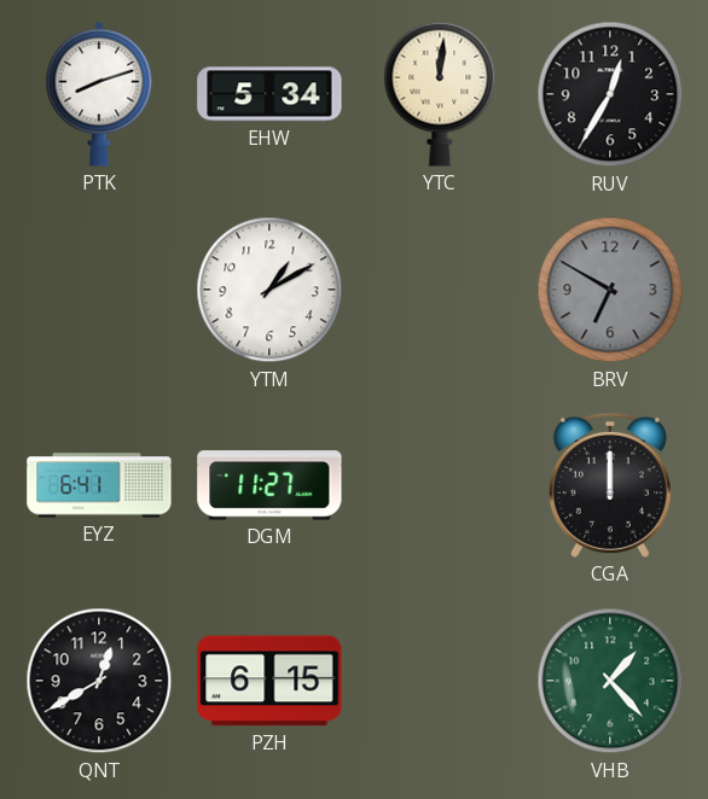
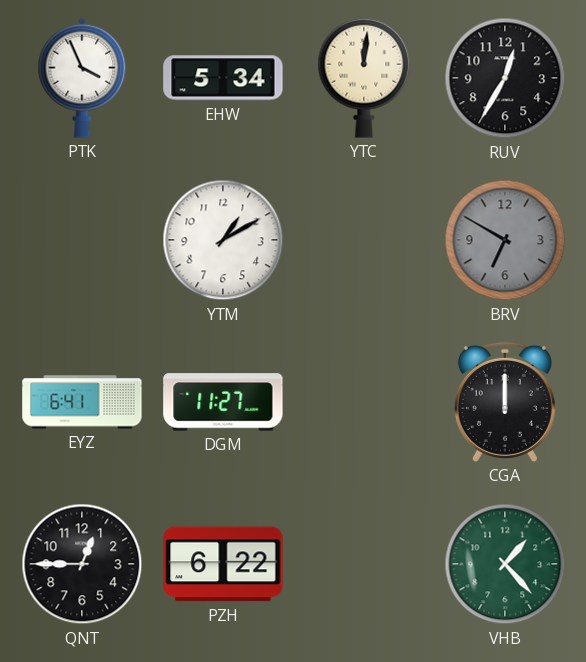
PTK: 8:12 -> 3:56 (82, 78)
QNT: 12:40 -> 12:45 (82, 564)
PZH: 6:15 -> 6:22 (223, 564)
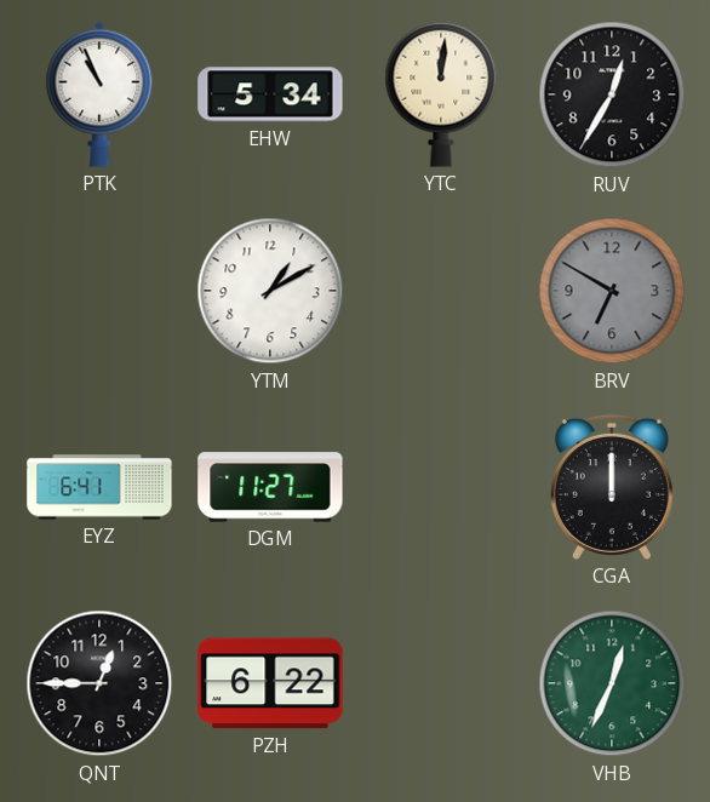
PTK: 3:56 -> 10:56 (99, 94)
VHB: 1:23 -> 12:34 (612, 683)
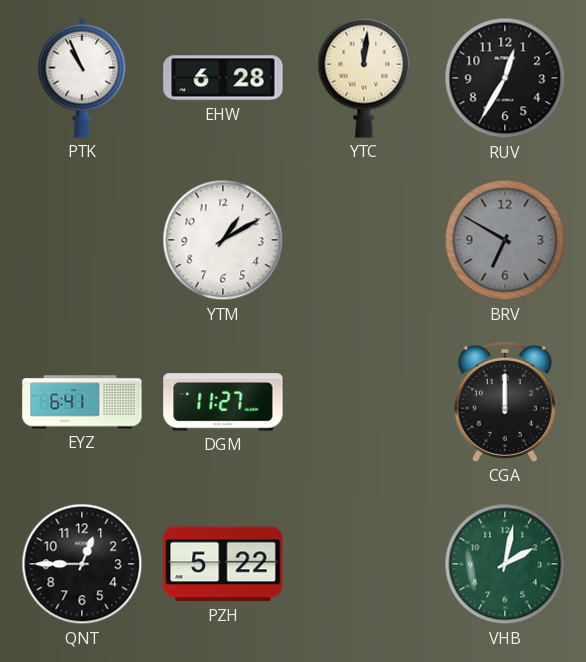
EHW: 5:34 -> 6:28 (223, 78)
PZH: 6:22 -> 5:22 (223, 564)
VHB: 12:34 -> 2:02 (505, 564)
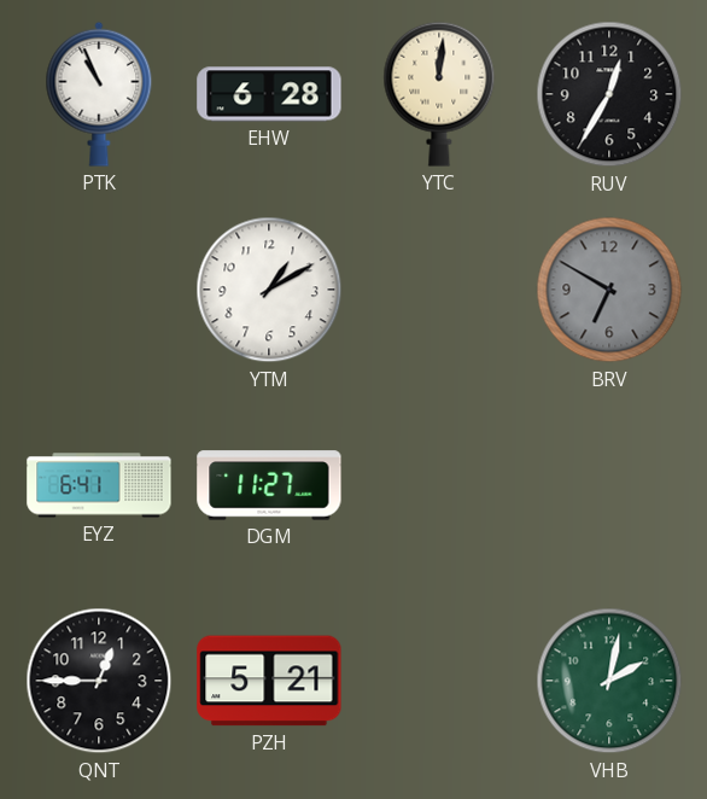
CGA: 12:00 -> none (505, 402)
PZH: 5:22 -> 5:21 (269, 681)
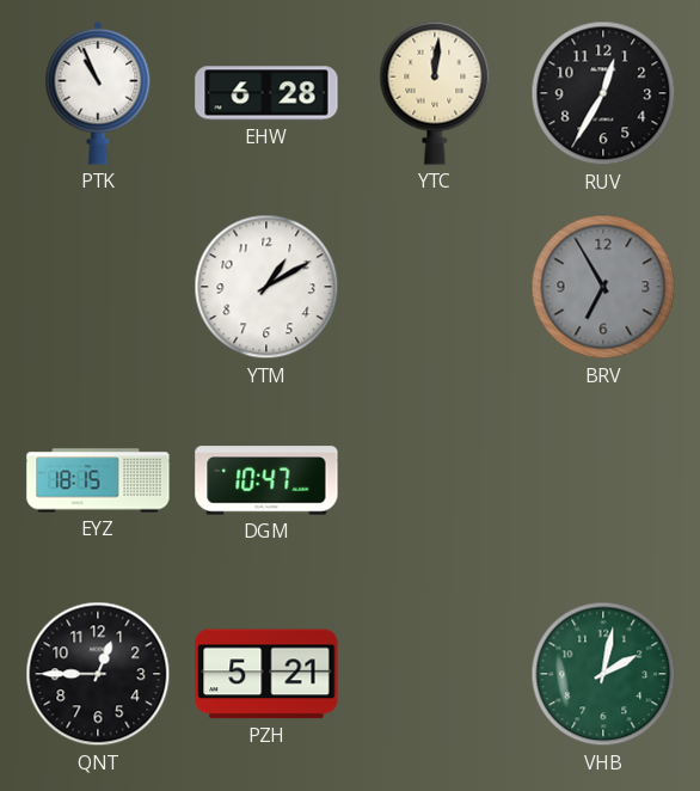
BRV: 6:50 -> 6:55 (603, 287)
EYZ: 6:41 -> 18:15 (98, 480)
DGM: 11:27 -> 10:47 (266, 480)
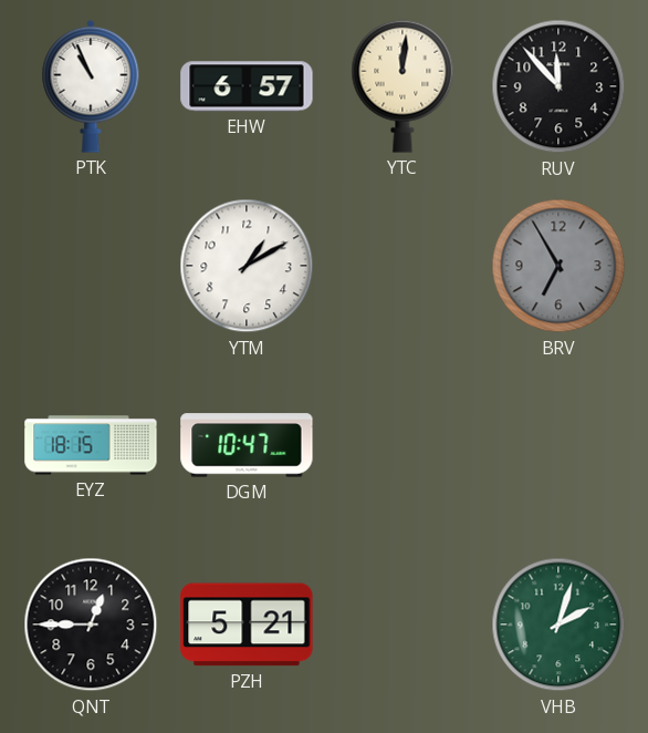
EHW: 6:28 -> 6:57 (247, 86)
RUV: 12:35 -> 11:53 (558, 86)
VHB: 2:02 -> 2:03 (558, 624)
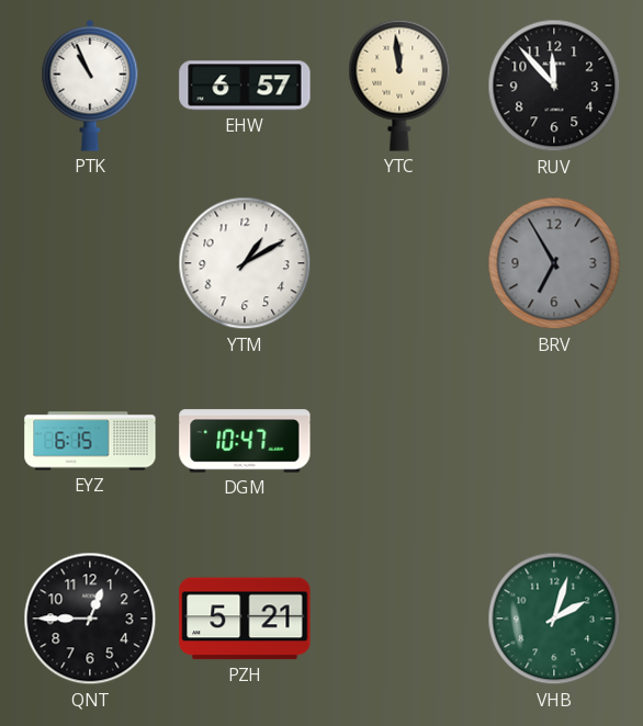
YTC: 12:01 -> 11:59 (399, 86)
EYZ: 18:15 -> 6:15 (90, 441)
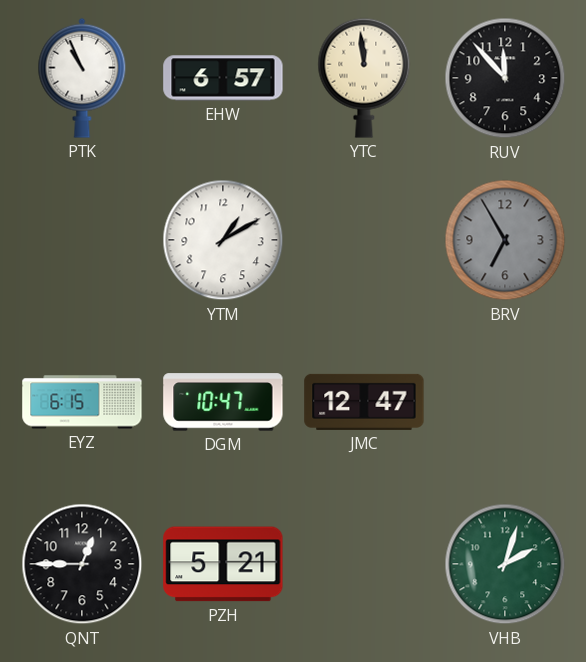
JMC: none -> 12:47 (364, 402)
